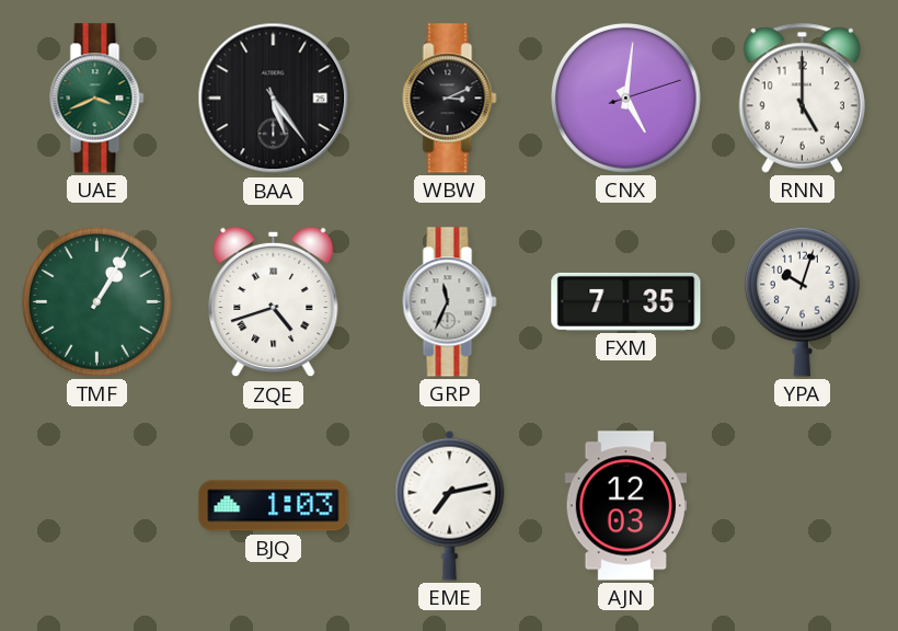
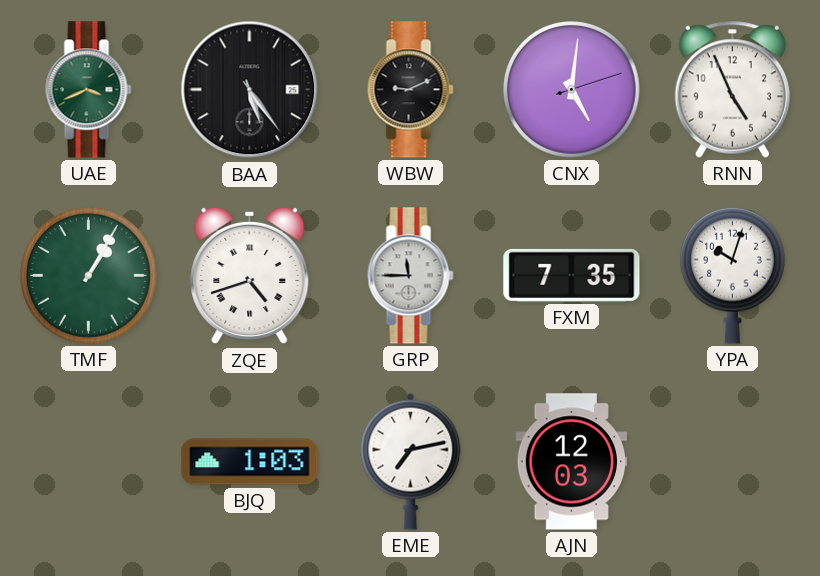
WBW: 3:11 -> 9:11 (411, 90)
RNN: 5:00 -> 4:56 (732, 89)
GRP: 11:34 -> 11:45 (411, 276)
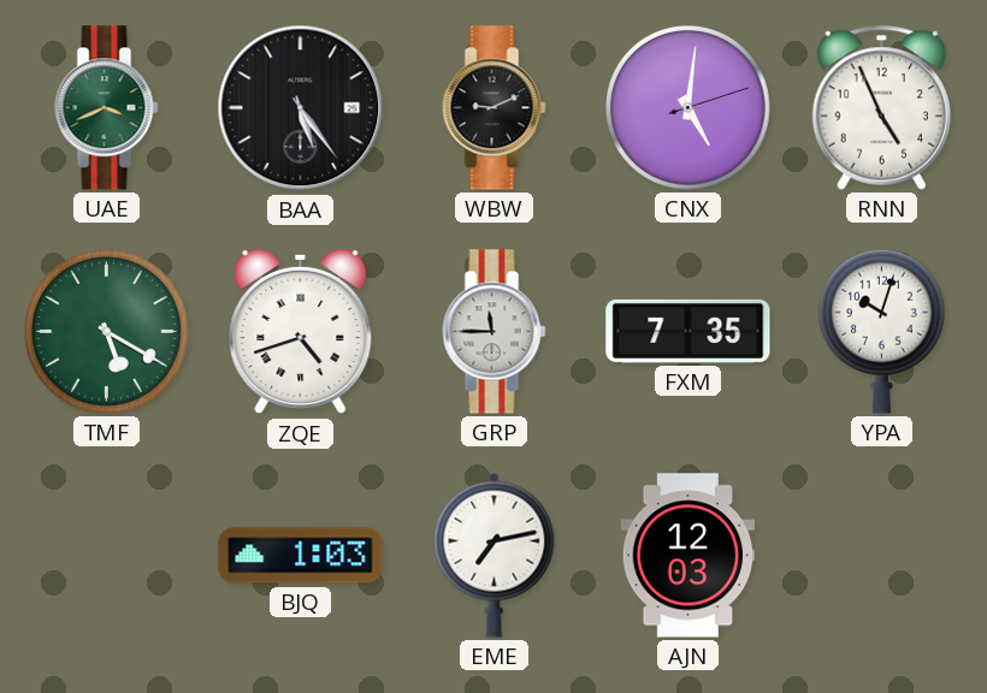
TMF: 1:05 -> 5:20 (107, 332)
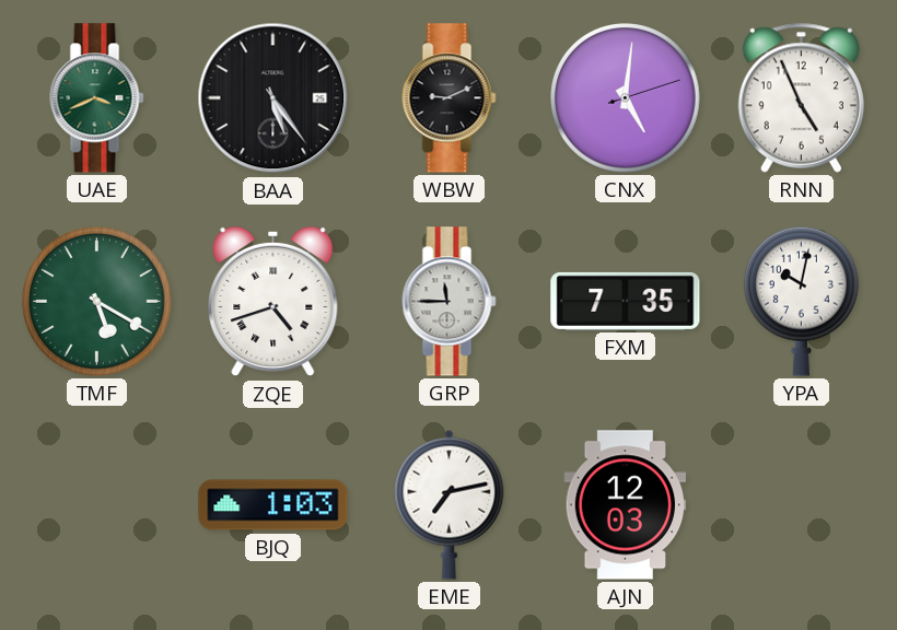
YPA: 10:03 -> 10:02 (801, 301)
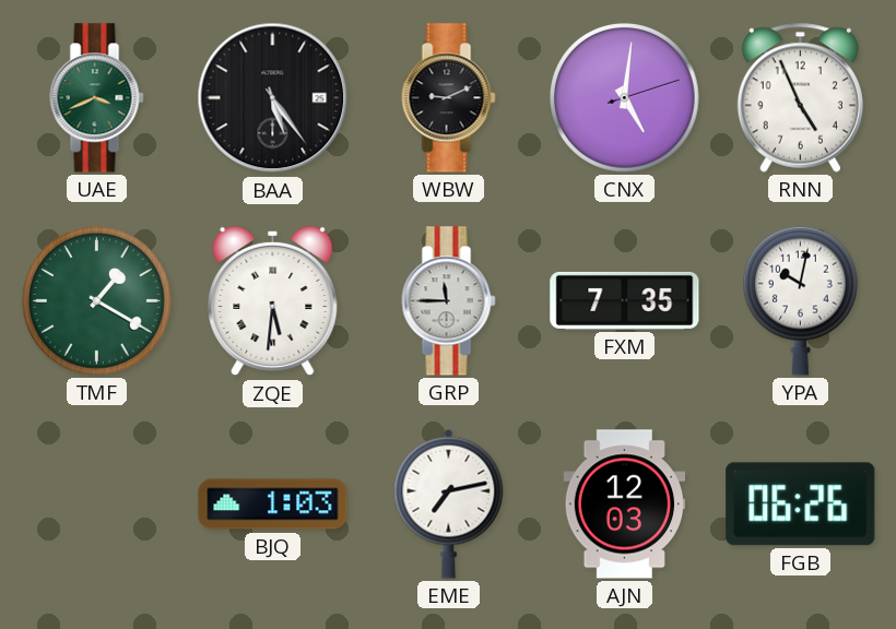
TMF: 5:20 -> 1:20 (97, 301)
ZQE: 4:42 -> 5:31 (273, 301)
FGB: none -> 06:26 (801, 505)
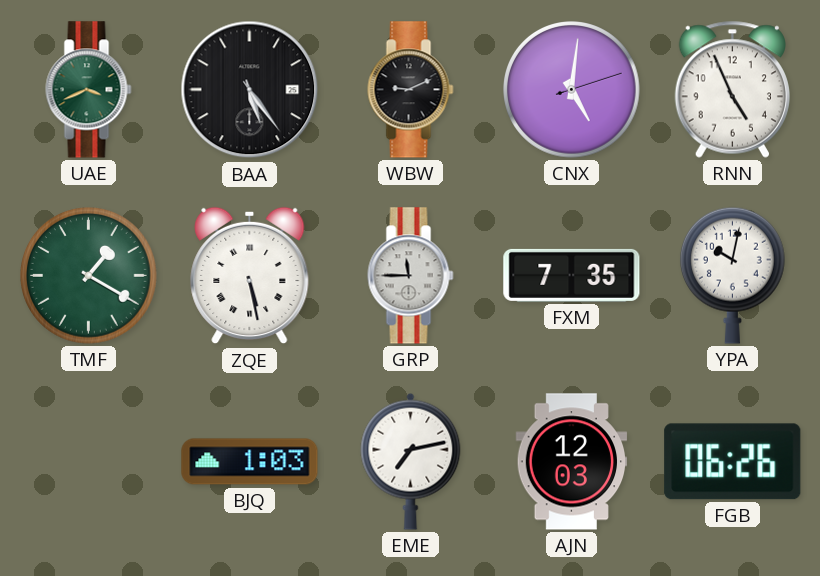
ZQE: 5:31 -> 5:28 (250, 276)
